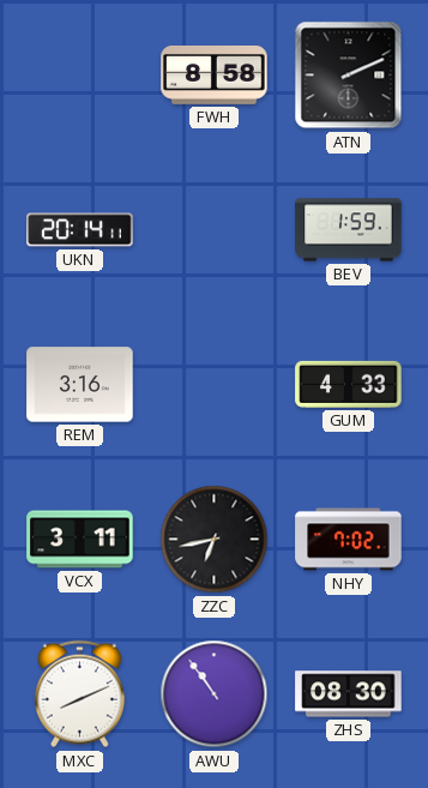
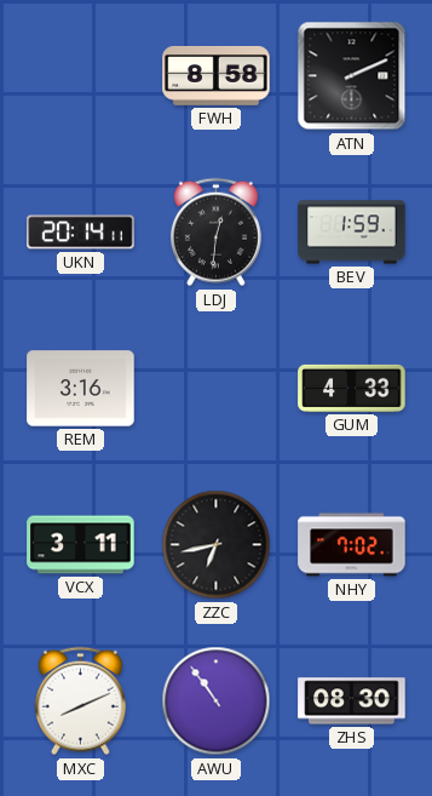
LDJ: none -> 12:31 (215, 233)
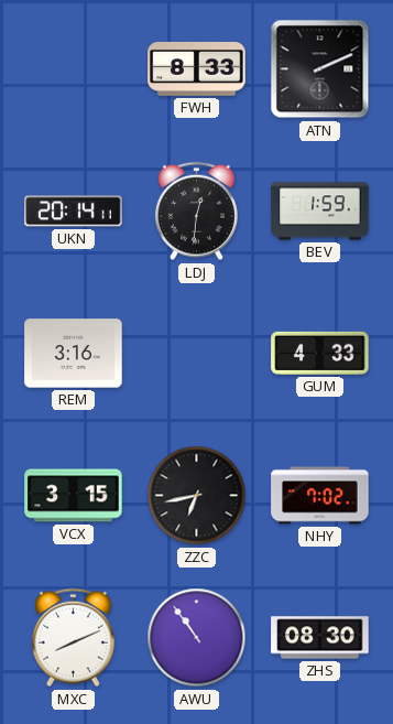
FWH: 8:58 -> 8:33 (197, 68)
VCX: 3:11 -> 3:15 (74, 496)
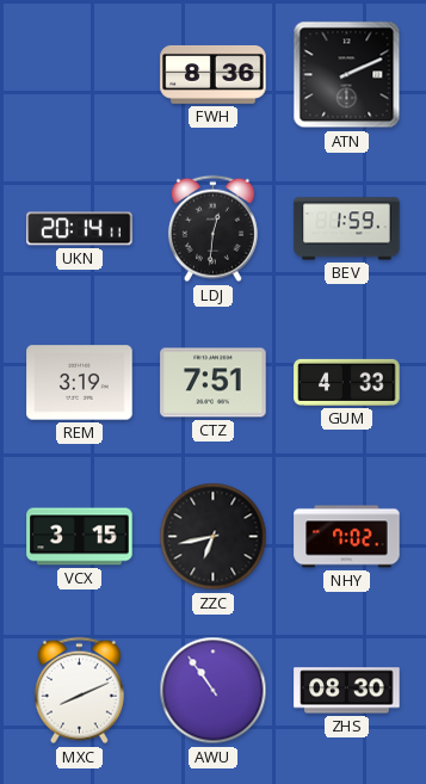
FWH: 8:33 -> 8:36 (214, 74)
REM: 3:16 -> 3:19 (80, 383)
CTZ: none -> 7:51 (214, 383)
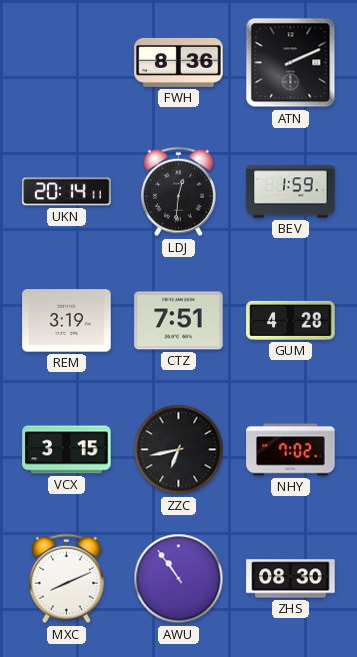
GUM: 4:33 -> 4:28 (291, 320)
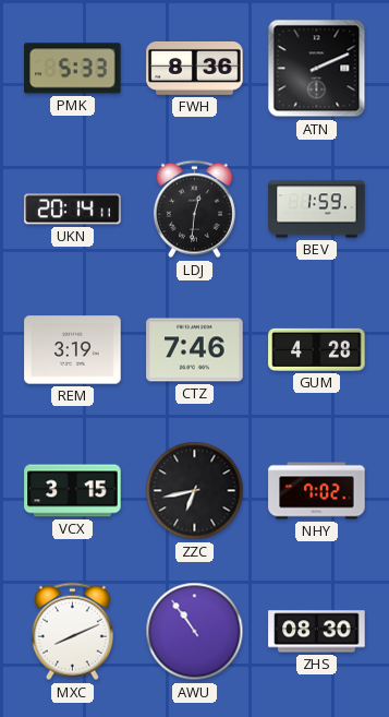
PMK: none -> 5:33 (73, 69)
CTZ: 7:51 -> 7:46 (195, 350)
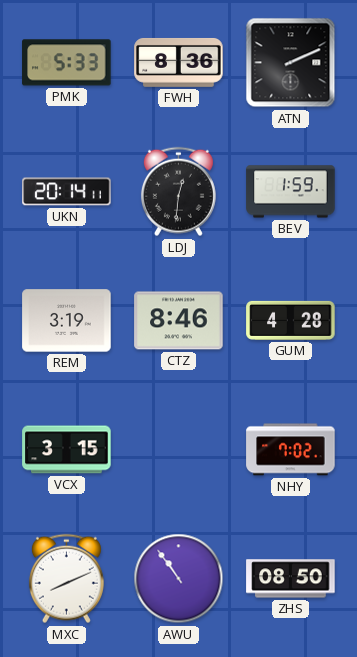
CTZ: 7:46 -> 8:46 (179, 321)
ZZC: 6:43 -> none (195, 491)
ZHS: 08:30 -> 08:50 (291, 579)
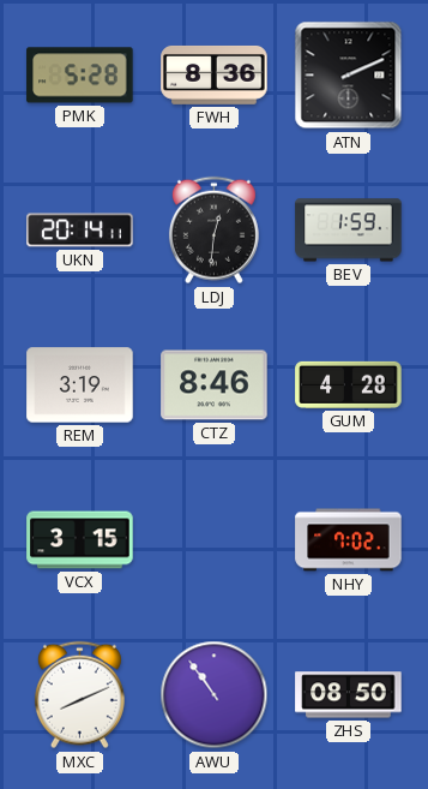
PMK: 5:33 -> 5:28 (80, 76)
